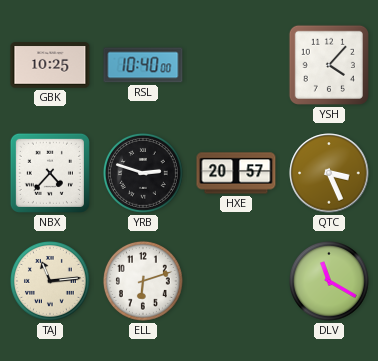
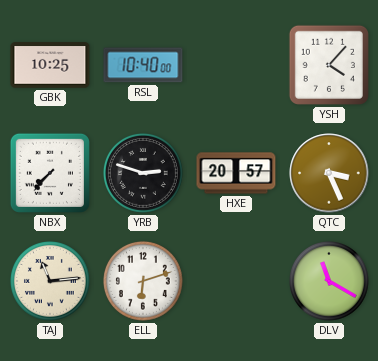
NBX: 4:37 -> 7:37 (50, 173)
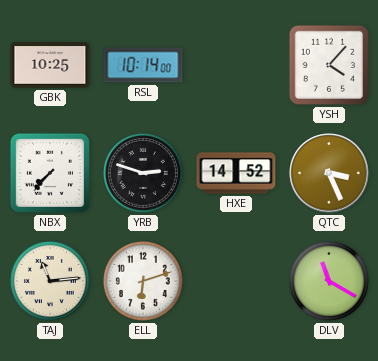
RSL: 10:40 -> 10:14 (143, 65)
HXE: 20:57 -> 14:52 (236, 173)
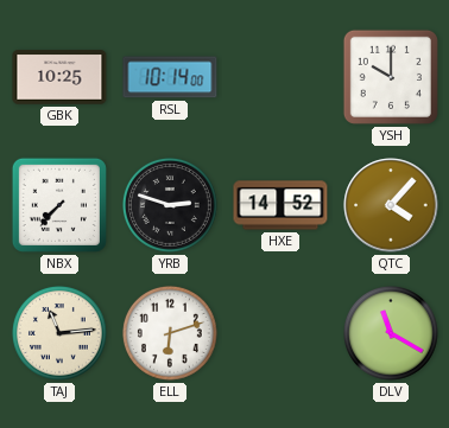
YSH: 4:07 -> 10:00 (391, 77)
QTC: 3:26 -> 4:07 (391, 205)
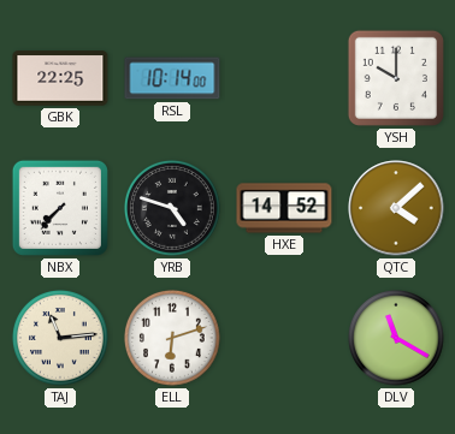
GBK: 10:25 -> 22:25 (60, 78)
YRB: 2:48 -> 4:48 (173, 209)
QTC: 4:07 -> 4:08 (396, 208)
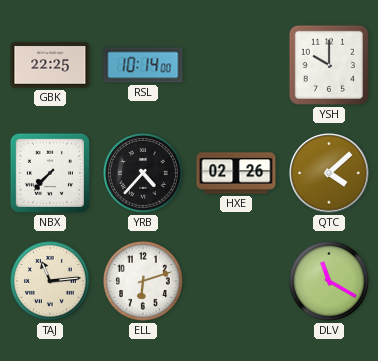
YRB: 4:48 -> 4:37 (144, 174)
HXE: 14:52 -> 02:26 (236, 173)
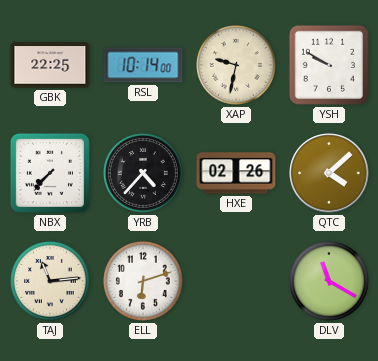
XAP: none -> 9:32 (237, 66)
YSH: 10:00 -> 9:50 (329, 65)
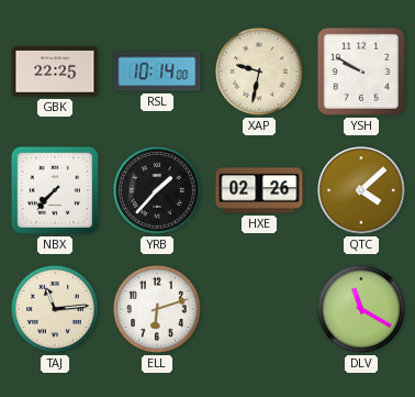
YRB: 4:37 -> 1:37 (158, 191)
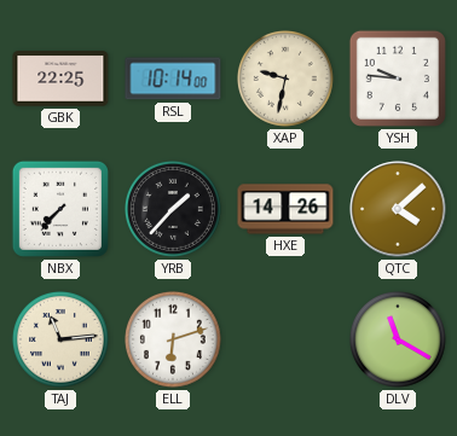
YSH: 9:50 -> 9:46 (398, 79)
HXE: 02:26 -> 14:26 (285, 209)
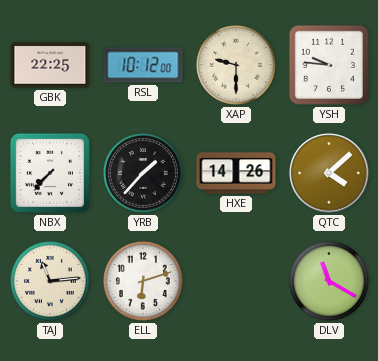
RSL: 10:14 -> 10:12 (143, 65)
XAP: 9:32 -> 9:30 (237, 66)
